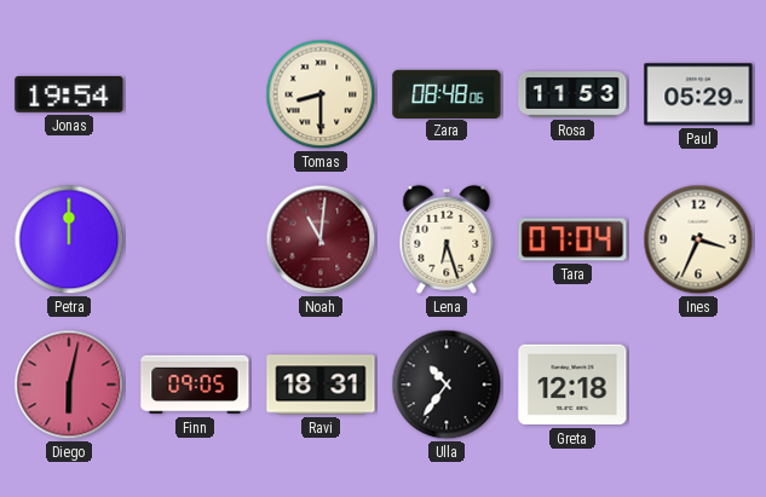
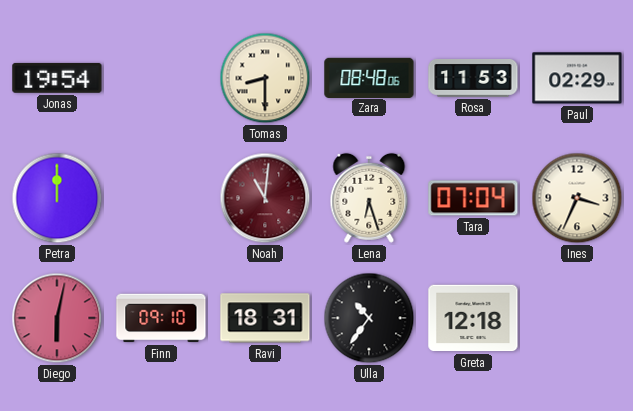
Paul: 05:29 -> 02:29 (577, 78)
Finn: 09:05 -> 09:10 (161, 318)
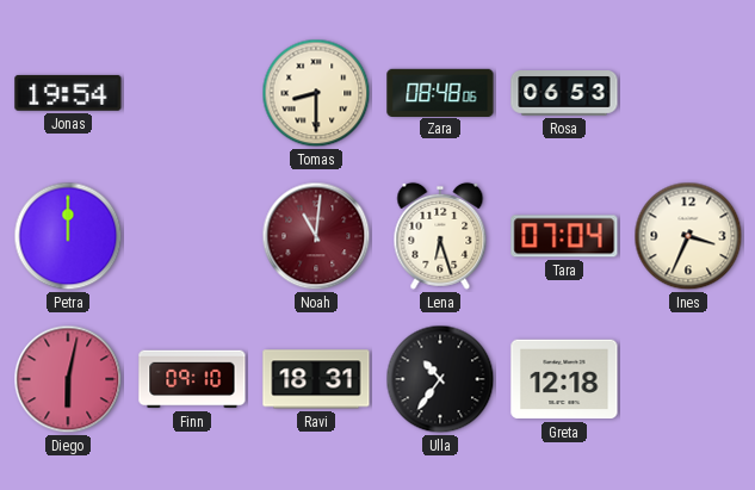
Rosa: 11:53 -> 06:53 (564, 94)
Paul: 02:29 -> none (577, 78)
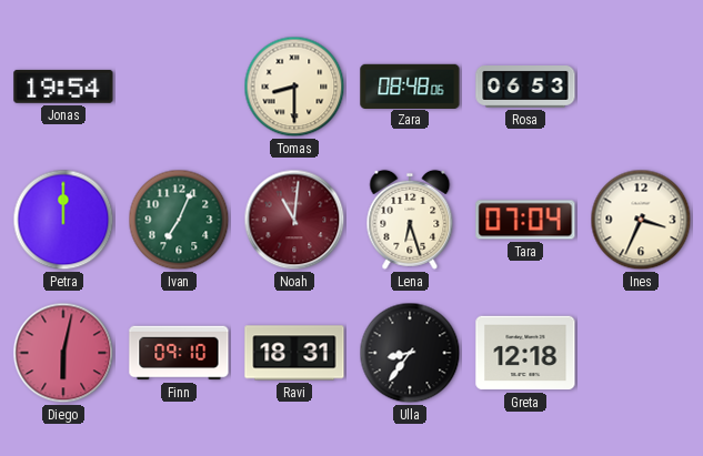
Ivan: none -> 7:04 (179, 220)
Ulla: 10:36 -> 8:36 (410, 353)
